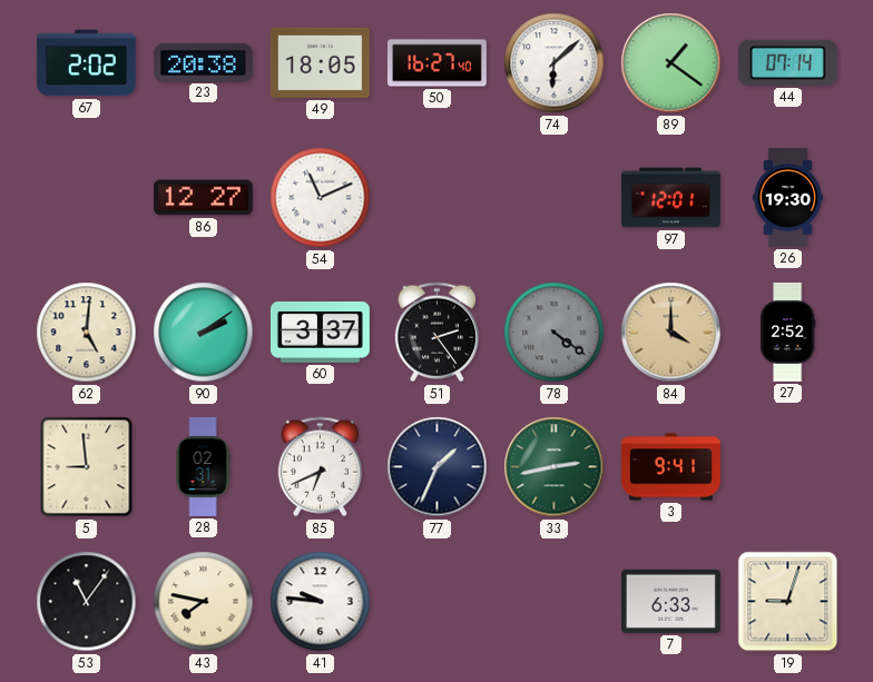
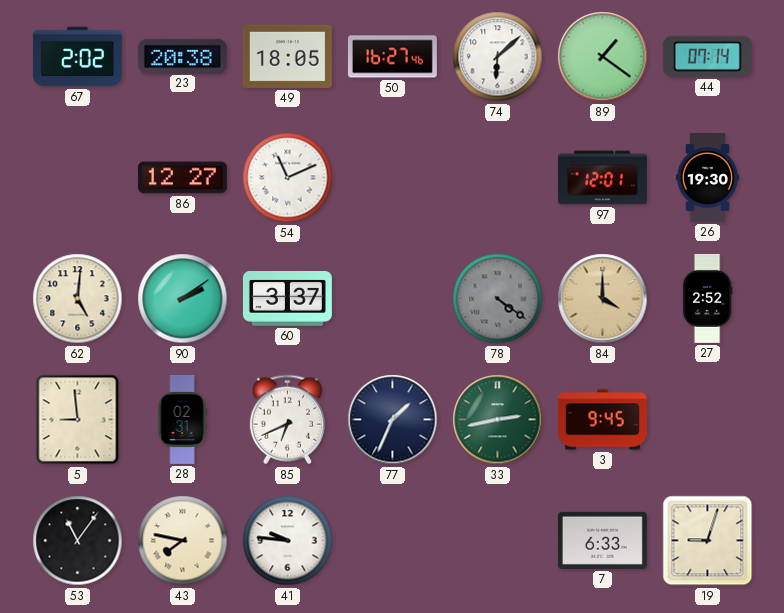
50: 16:27:40 -> 16:27:46 (392, 57)
51: 2:24 -> none (436, 333)
3: 9:41 -> 9:45 (602, 420)
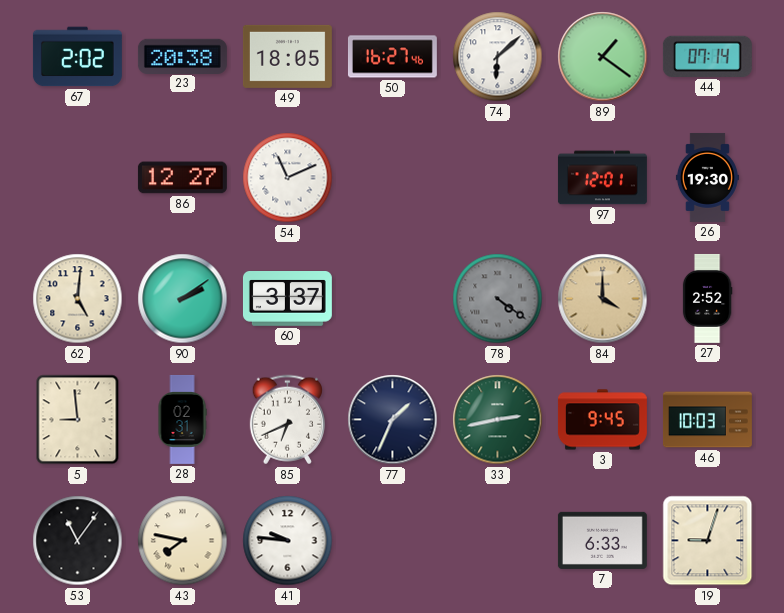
46: none -> 10:03 (707, 420)
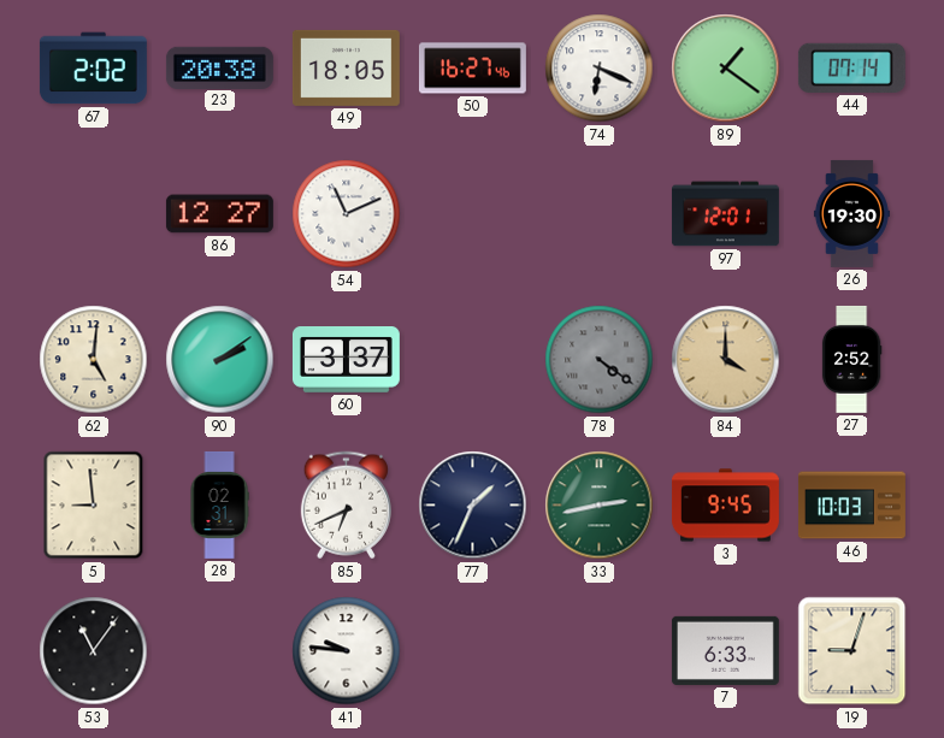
74: 6:08 -> 6:19 (600, 69)
43: 7:47 -> none (183, 541)
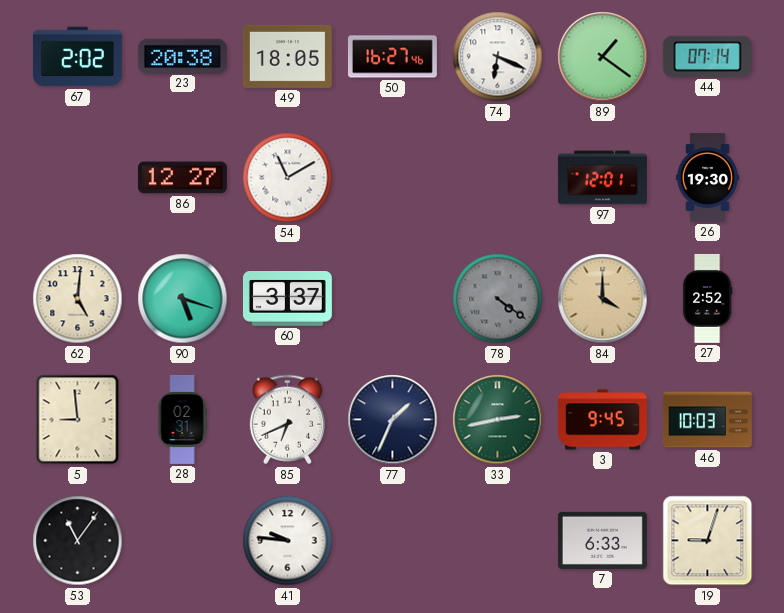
54: 11:11 -> 11:10 (288, 178)
90: 2:09 -> 5:18 (183, 299)
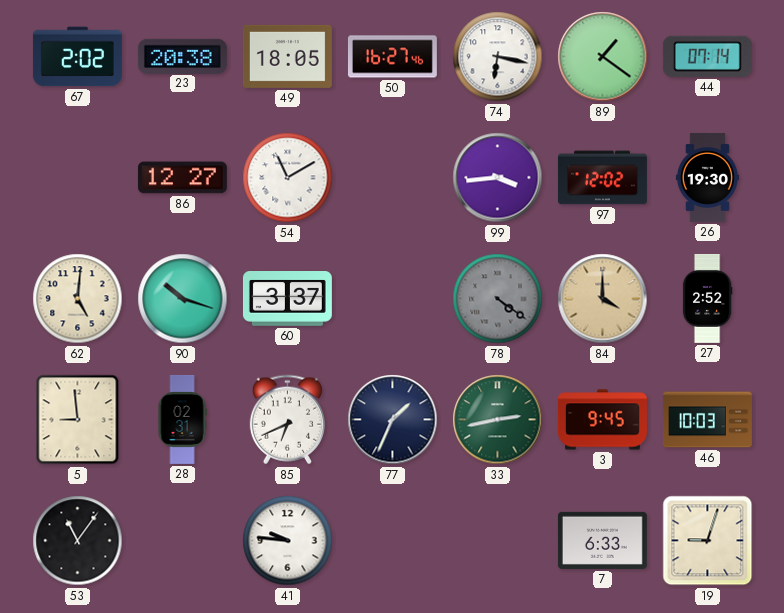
74: 6:19 -> 6:17 (498, 57)
99: none -> 3:44 (498, 178)
97: 12:01 -> 12:02 (602, 178)
90: 5:18 -> 10:18 (183, 299)
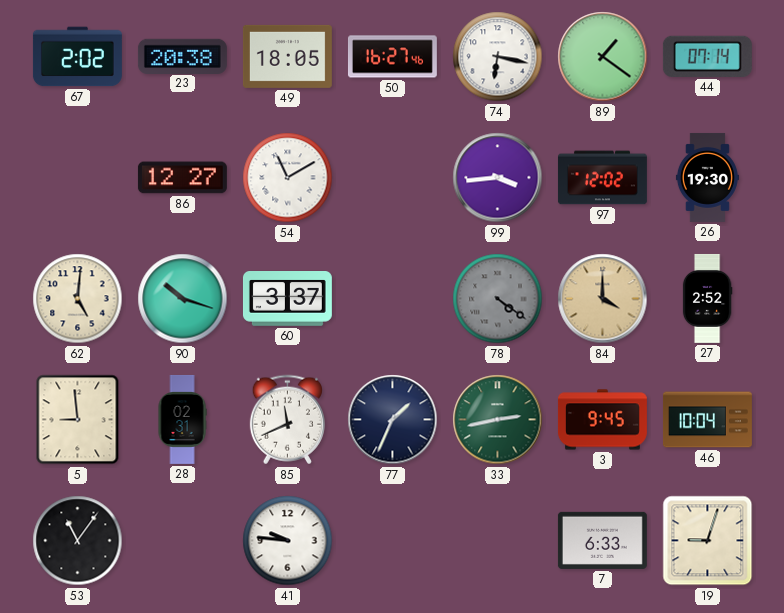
85: 6:41 -> 11:41 (287, 420)
46: 10:03 -> 10:04 (707, 420)
